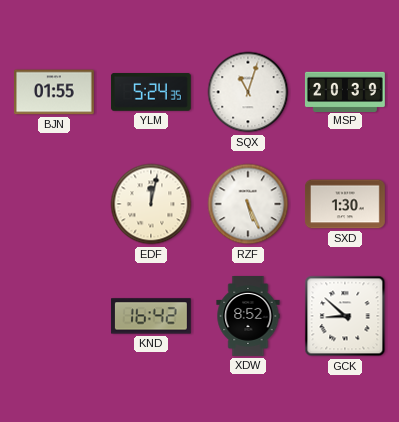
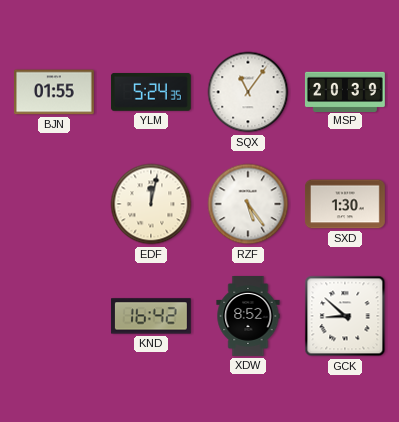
SQX: 11:03 -> 11:06 (248, 92)
RZF: 5:26 -> 5:24 (248, 204)
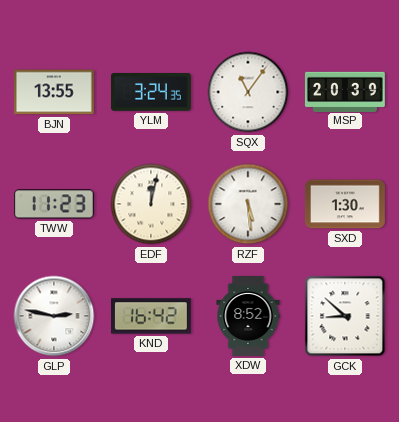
BJN: 01:55 -> 13:55 (54, 92)
YLM: 5:24 -> 3:24 (151, 93)
TWW: none -> 11:23 (54, 204)
RZF: 5:24 -> 5:29 (248, 204)
GLP: none -> 2:47 (54, 316)
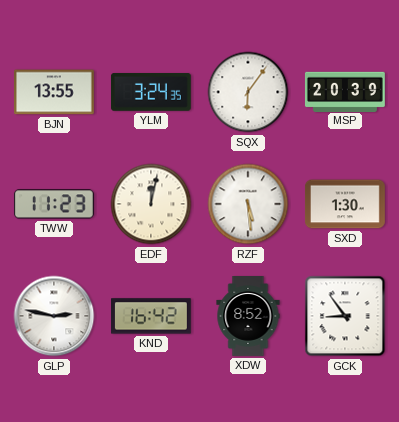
SQX: 11:06 -> 6:06 (248, 92)
GCK: 8:52 -> 8:54 (345, 316)
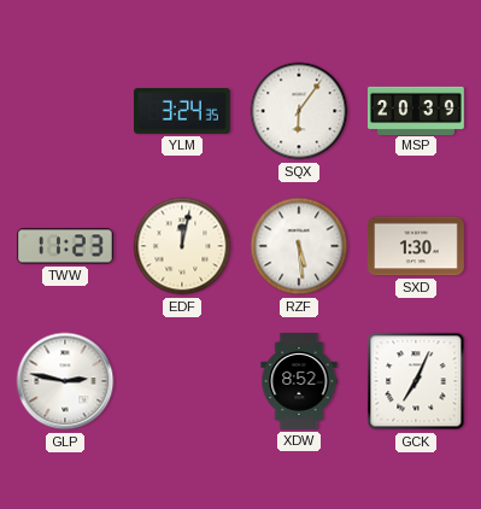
BJN: 13:55 -> none (54, 92)
KND: 16:42 -> none (151, 316)
GCK: 8:54 -> 7:04 (416, 381)
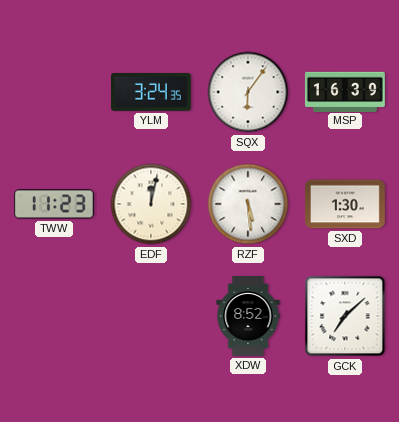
MSP: 20:39 -> 16:39 (345, 91)
GLP: 2:47 -> none (65, 381)
GCK: 7:04 -> 7:08 (345, 316)
